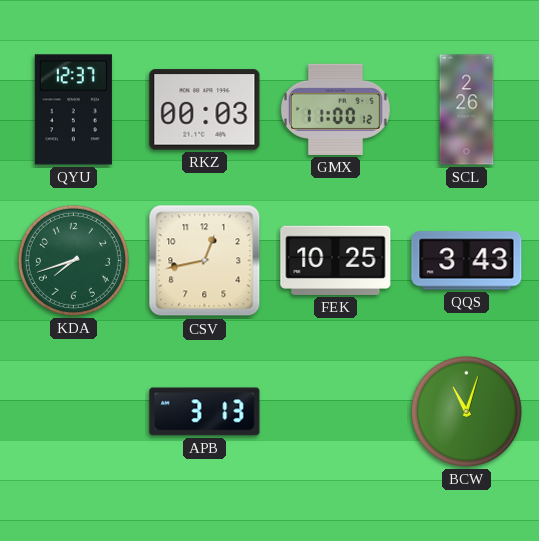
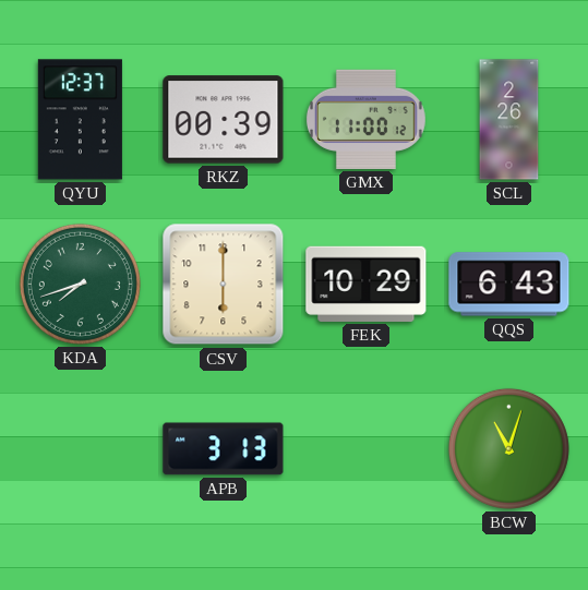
RKZ: 00:03 -> 00:39 (224, 120)
CSV: 12:43 -> 6:00 (224, 285)
FEK: 10:25 -> 10:29 (367, 284)
QQS: 3:43 -> 6:43 (509, 285)
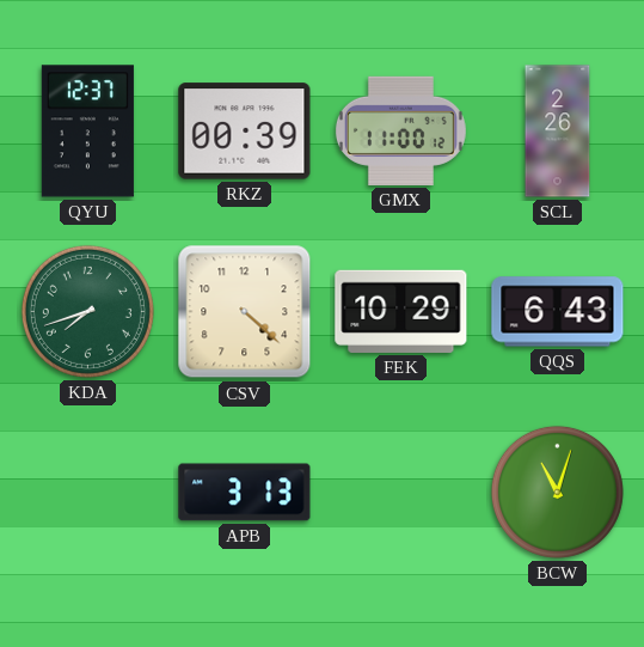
CSV: 6:00 -> 4:22 (245, 312)
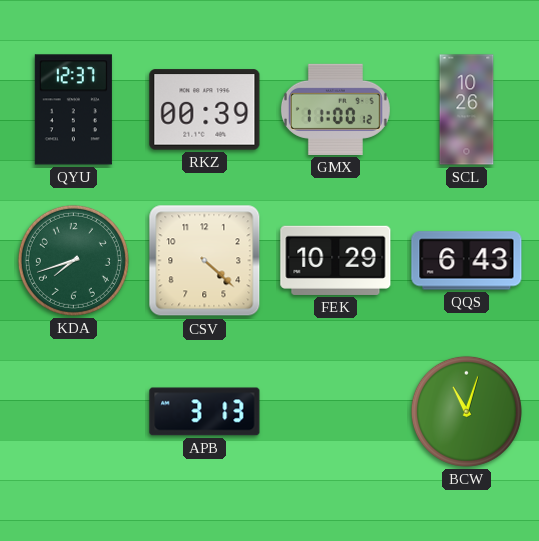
SCL: 2:26 -> 10:26 (467, 110)
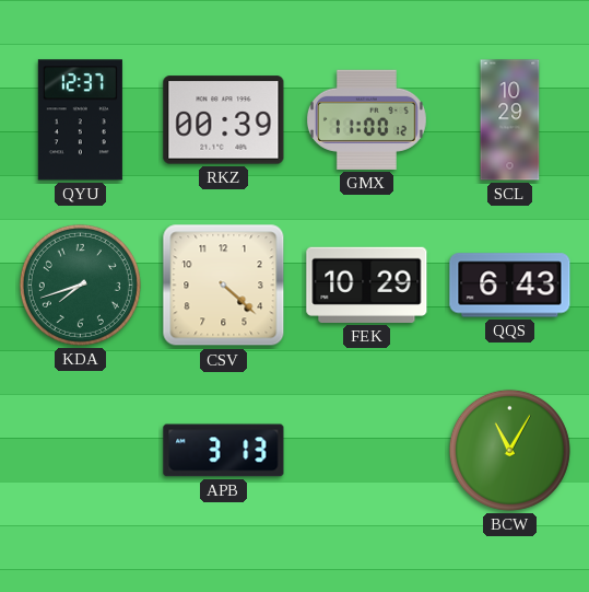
SCL: 10:26 -> 10:29 (510, 120)
BCW: 11:03 -> 11:05 (509, 450)
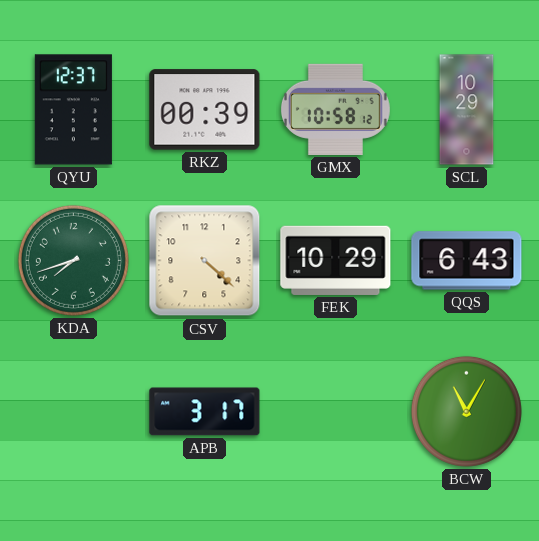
GMX: 11:00 -> 10:58 (335, 109)
APB: 3:13 -> 3:17 (205, 412)
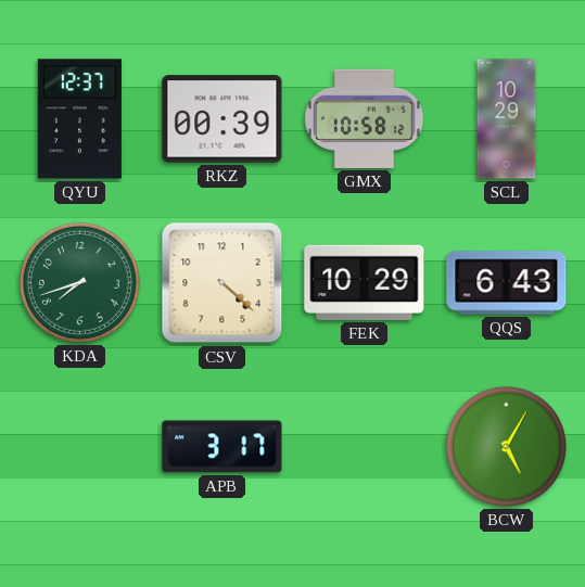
BCW: 11:05 -> 5:05 (506, 446)
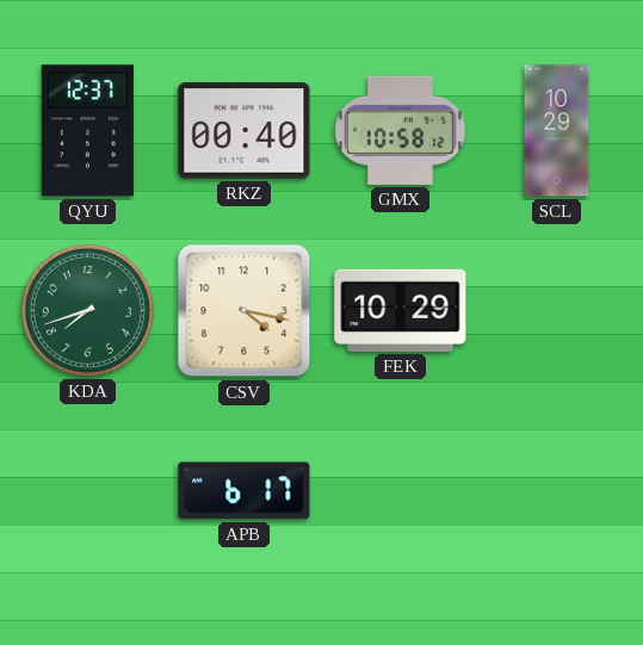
RKZ: 00:39 -> 00:40 (245, 131)
CSV: 4:22 -> 4:17 (245, 311)
QQS: 6:43 -> none (507, 283)
APB: 3:17 -> 6:17 (245, 491)
BCW: 5:05 -> none (506, 446)
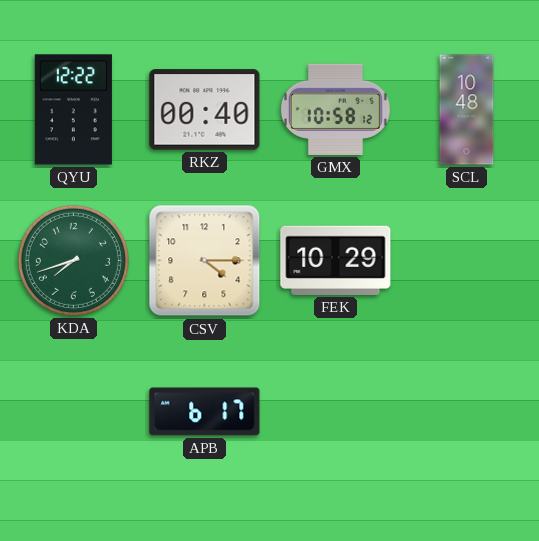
QYU: 12:37 -> 12:22 (73, 110)
SCL: 10:29 -> 10:48 (467, 110)
CSV: 4:17 -> 4:15 (205, 261)
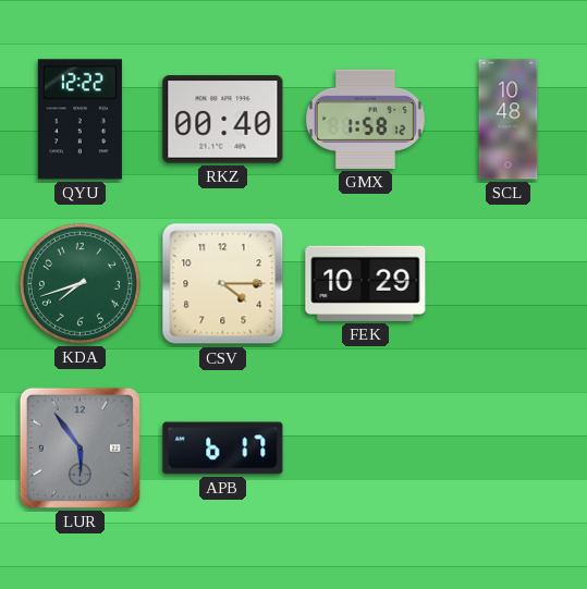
GMX: 10:58 -> 1:58 (365, 119)
LUR: none -> 5:54 (80, 447)
